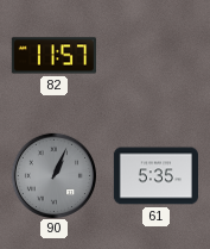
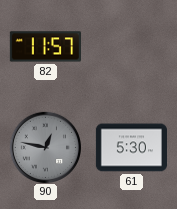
90: 1:04 -> 12:47 (45, 147)
61: 5:35 -> 5:30 (131, 148)
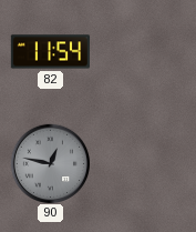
82: 11:57 -> 11:54 (50, 52)
61: 5:30 -> none (131, 148)
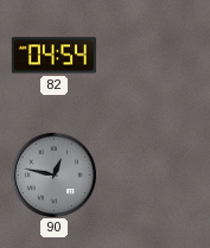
82: 11:54 -> 04:54 (53, 56)
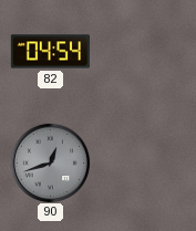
90: 12:47 -> 12:42 (50, 162)
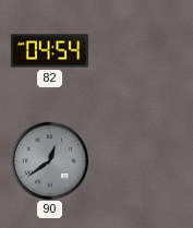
90: 12:42 -> 12:39 (49, 160)
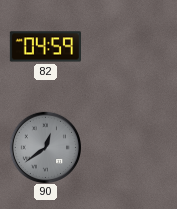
82: 04:54 -> 04:59 (45, 47)
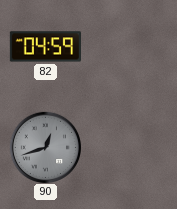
90: 12:39 -> 12:42 (45, 147)
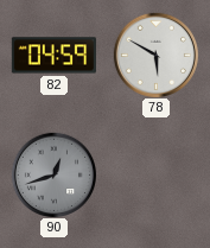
78: none -> 5:50 (155, 55)
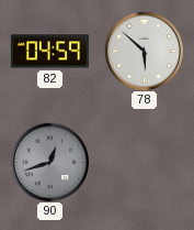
78: 5:50 -> 5:52 (144, 51)
